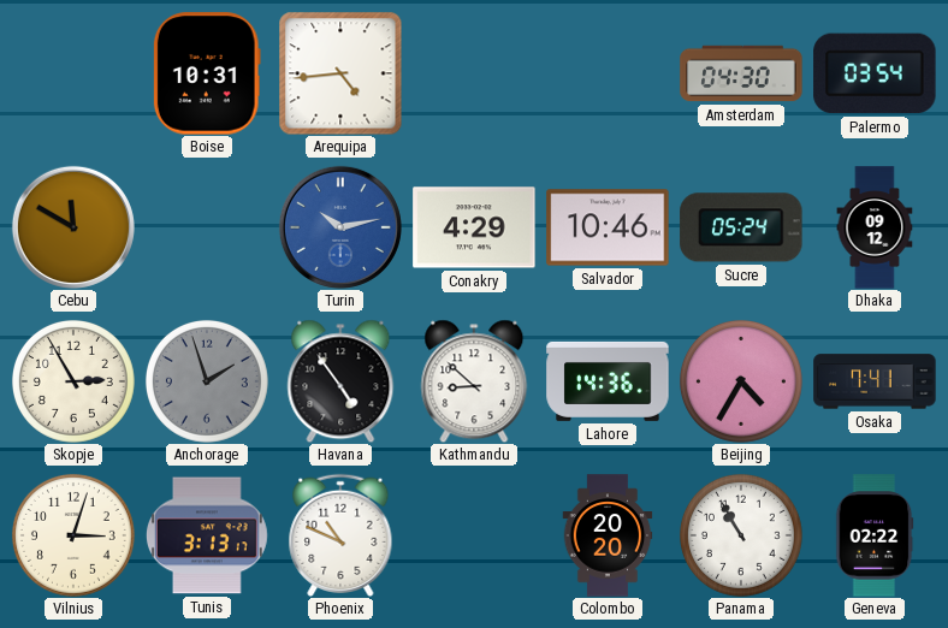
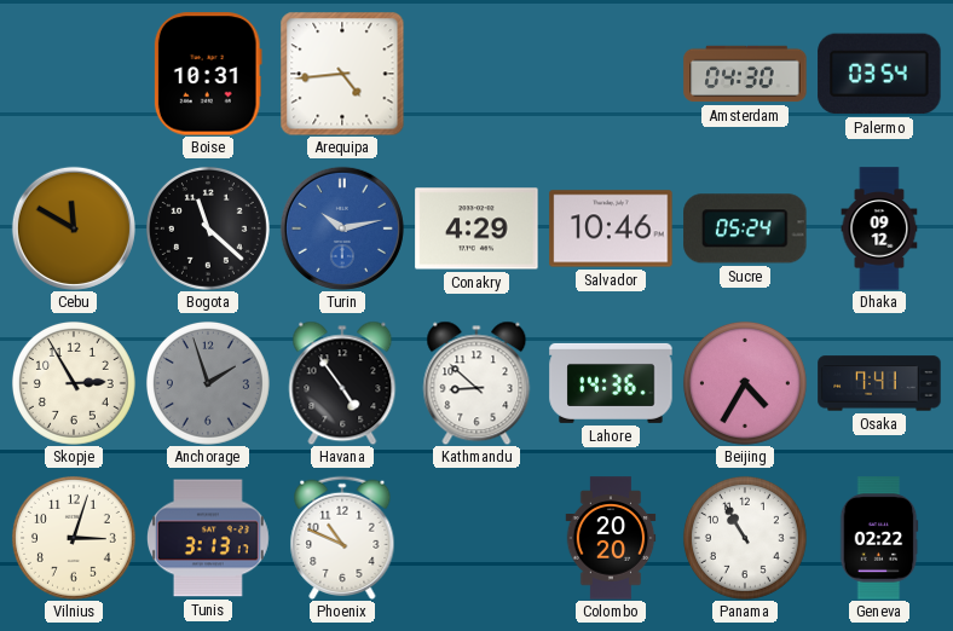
Bogota: none -> 11:22 (208, 228)
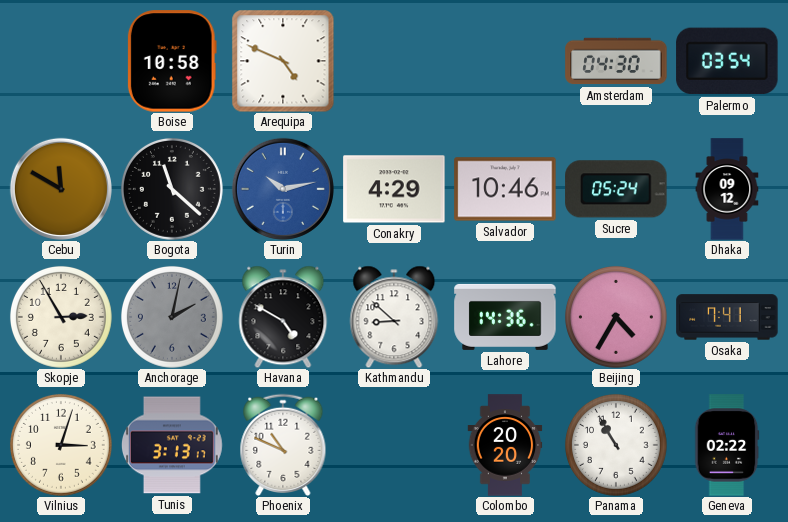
Boise: 10:31 -> 10:58 (172, 61)
Arequipa: 4:44 -> 4:49 (283, 61)
Anchorage: 1:57 -> 2:02 (172, 317)
Havana: 4:54 -> 4:50 (283, 317)
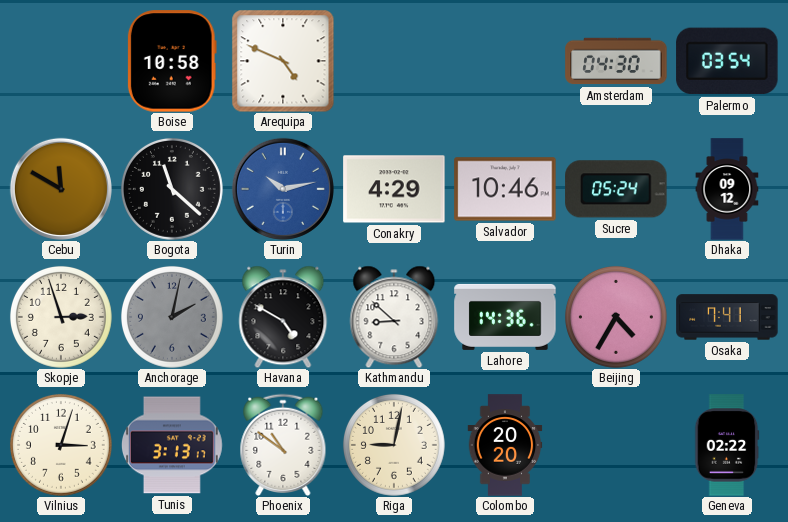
Skopje: 2:55 -> 2:57 (61, 317)
Phoenix: 10:49 -> 10:51 (283, 445)
Riga: none -> 9:02 (394, 445)
Panama: 10:55 -> none (616, 445)
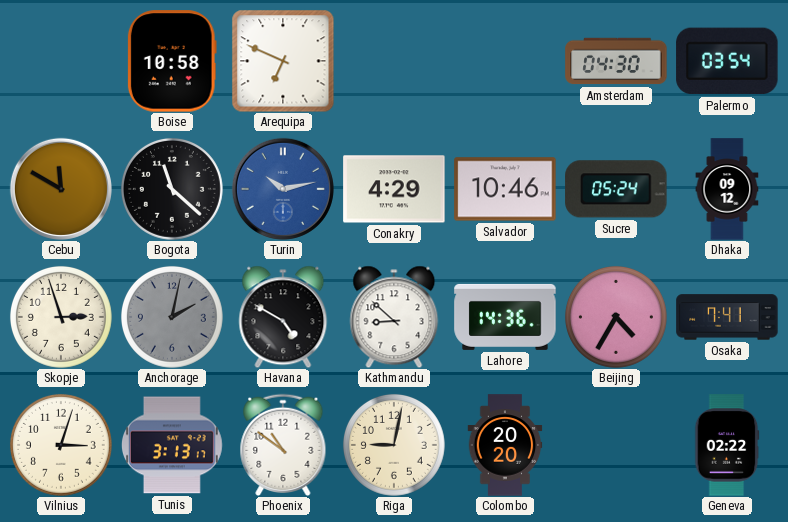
Arequipa: 4:49 -> 6:49 (283, 61)
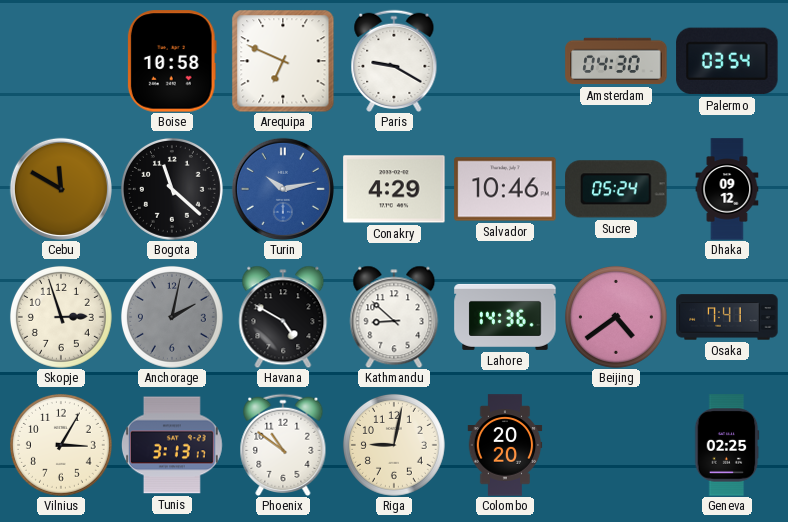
Paris: none -> 9:20 (394, 61)
Beijing: 4:35 -> 4:39 (616, 317)
Vilnius: 3:03 -> 3:05 (61, 445)
Geneva: 02:22 -> 02:25 (727, 445)
